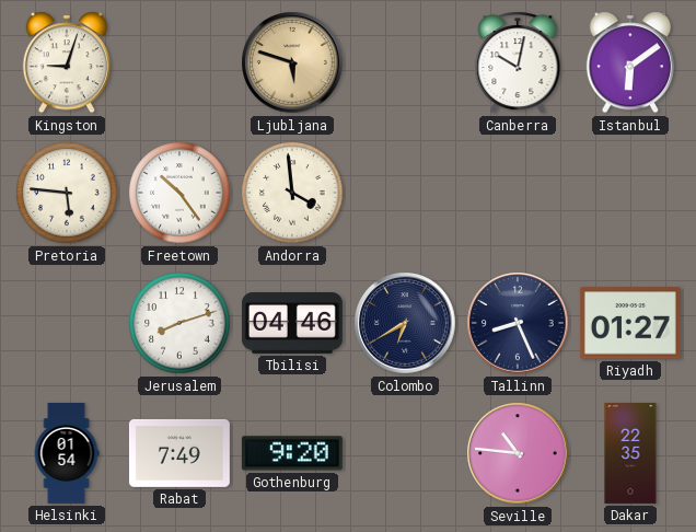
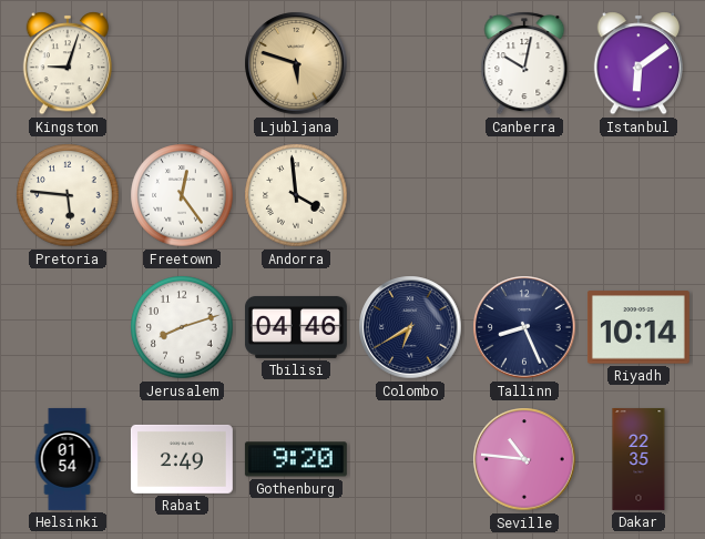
Freetown: 10:24 -> 12:24 (182, 195)
Riyadh: 01:27 -> 10:14 (638, 327)
Rabat: 7:49 -> 2:49 (182, 459)
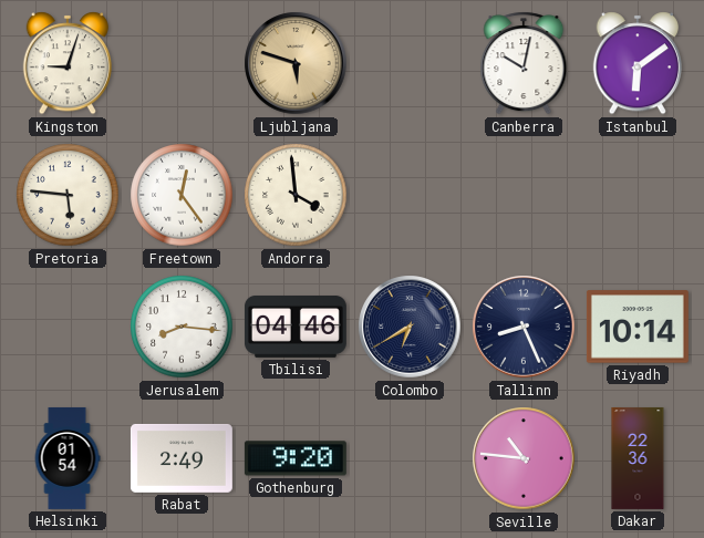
Jerusalem: 8:12 -> 8:16 (182, 327)
Dakar: 22:35 -> 22:36 (638, 458)
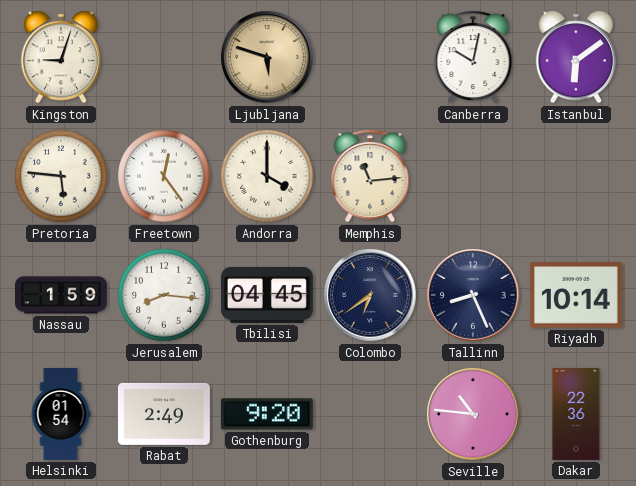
Andorra: 3:59 -> 4:00 (267, 176)
Memphis: none -> 11:14 (370, 176)
Nassau: none -> 1:59 (61, 295)
Tbilisi: 04:46 -> 04:45 (267, 295)
Colombo: 6:40 -> 6:39 (370, 295)
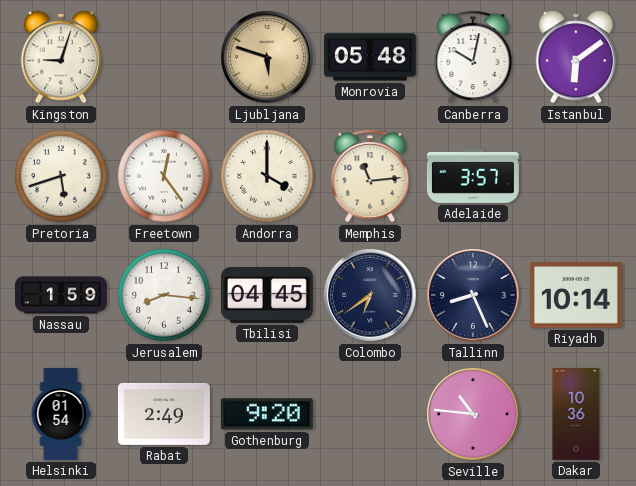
Monrovia: none -> 05:48 (370, 57)
Pretoria: 5:46 -> 5:42 (61, 176)
Adelaide: none -> 3:57 (473, 176)
Dakar: 22:36 -> 10:36 (576, 414)
